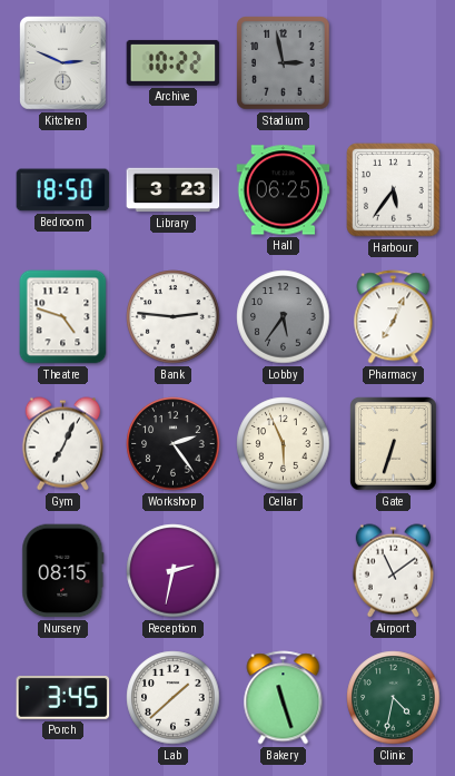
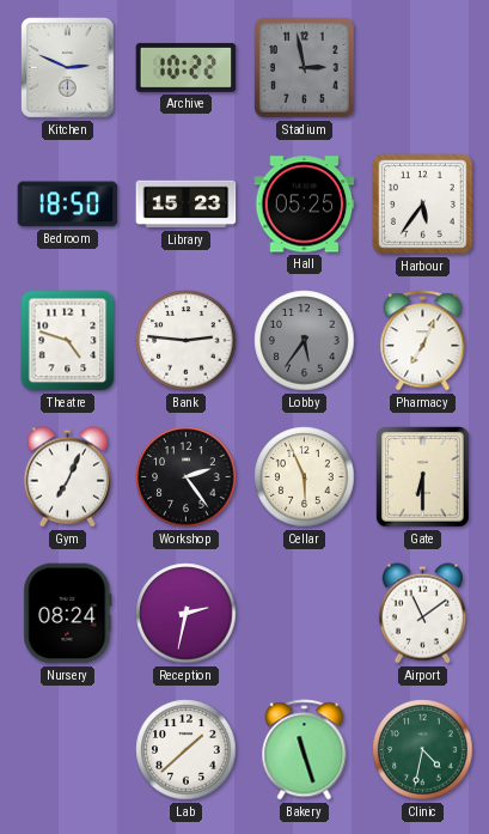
Library: 3:23 -> 15:23 (187, 205)
Hall: 06:25 -> 05:25 (305, 205)
Gate: 6:33 -> 6:30 (423, 477)
Nursery: 08:15 -> 08:24 (68, 614)
Porch: 3:45 -> none (63, 697)
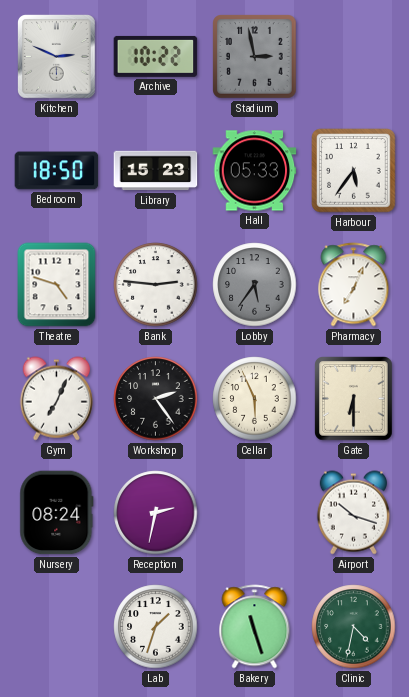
Hall: 05:25 -> 05:33 (255, 171)
Airport: 11:09 -> 10:18 (353, 513)
Lab: 1:38 -> 1:33 (156, 627)
